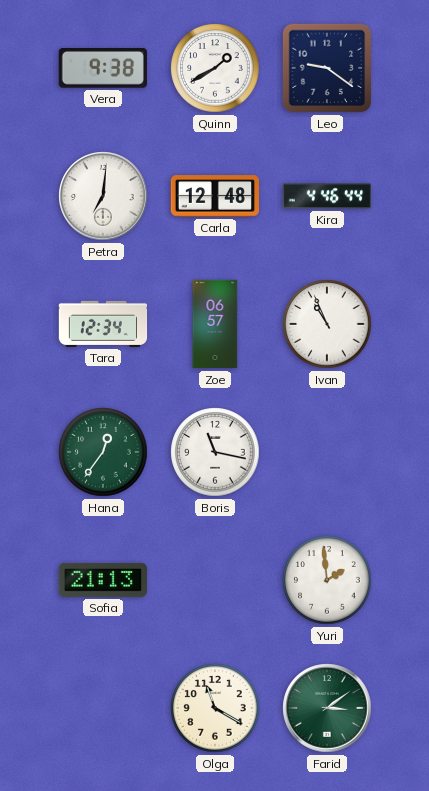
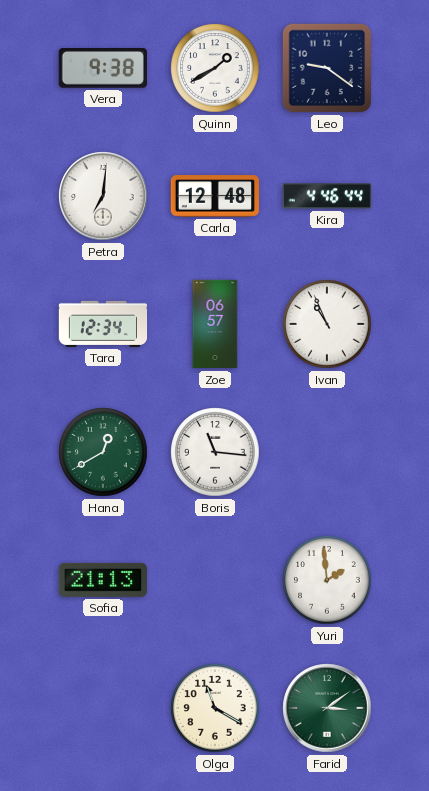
Hana: 12:36 -> 12:40 (103, 452)
Boris: 11:17 -> 11:16 (215, 452)
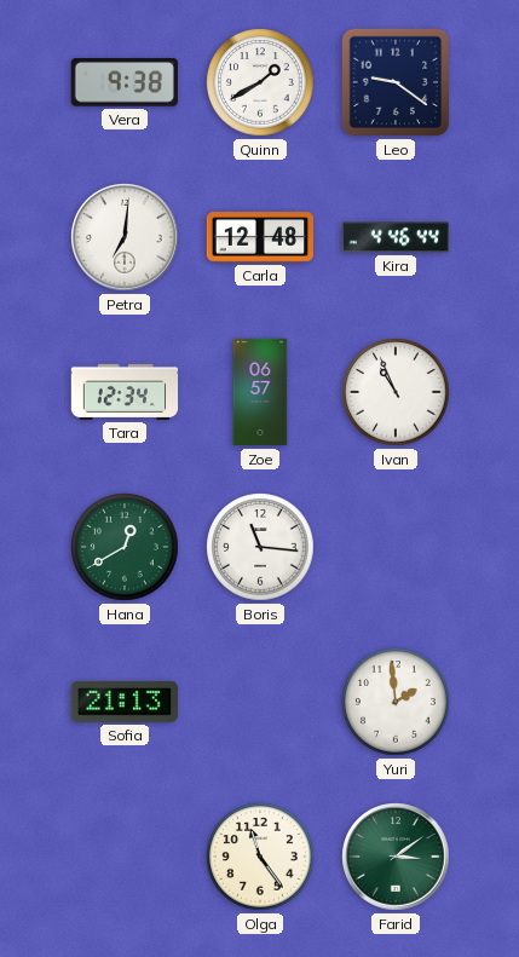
Olga: 11:20 -> 11:24 (260, 857)
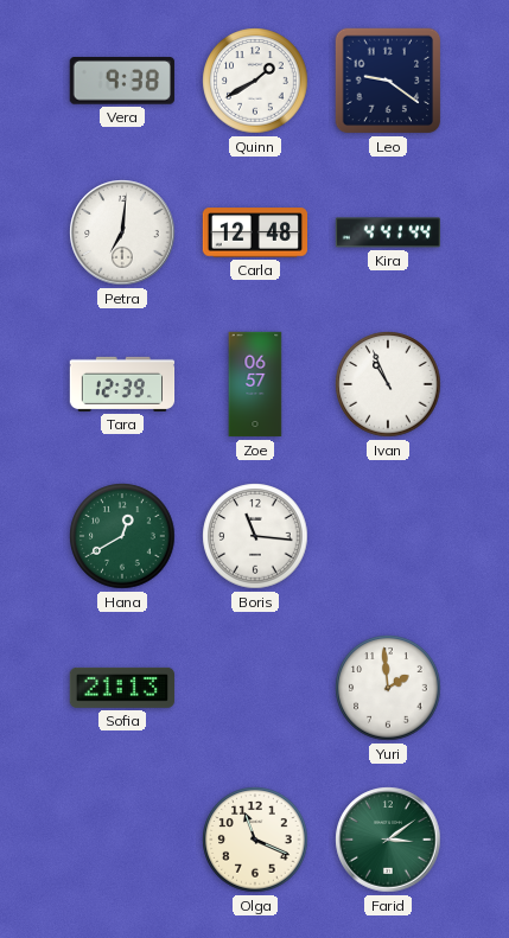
Kira: 4:46 -> 4:41 (387, 232)
Tara: 12:34 -> 12:39 (122, 384)
Olga: 11:24 -> 11:19 (255, 840)
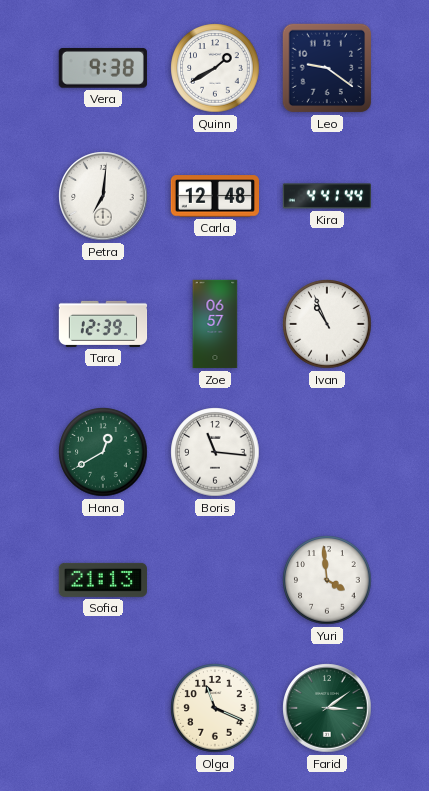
Yuri: 1:59 -> 3:59 (327, 580)
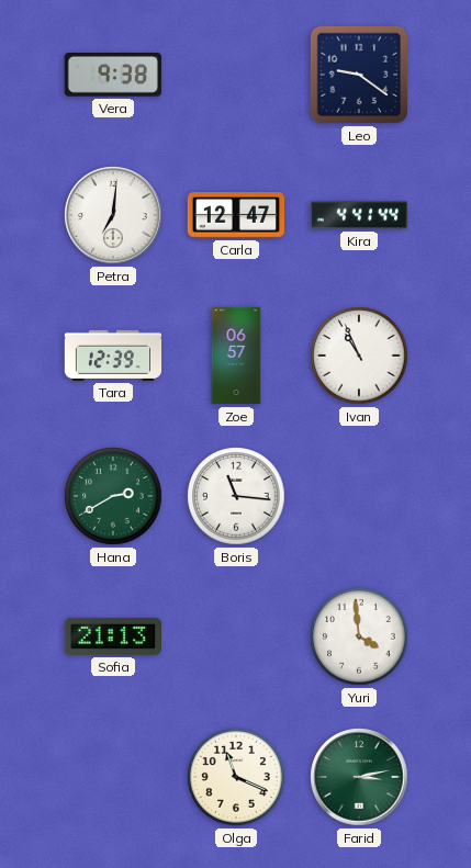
Quinn: 1:40 -> none (215, 68)
Carla: 12:48 -> 12:47 (235, 215)
Hana: 12:40 -> 2:40 (113, 496)
Farid: 3:09 -> 3:13 (359, 777)
